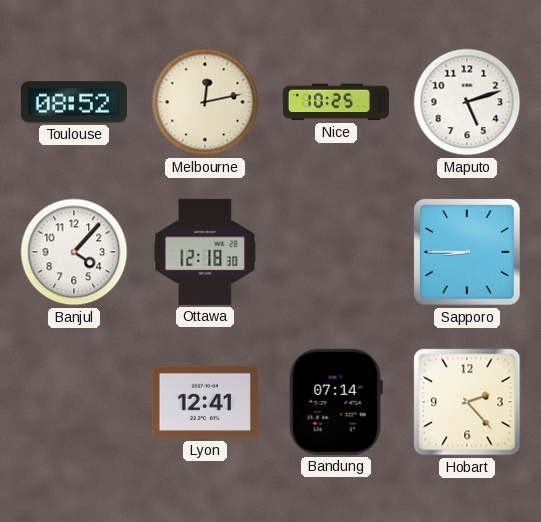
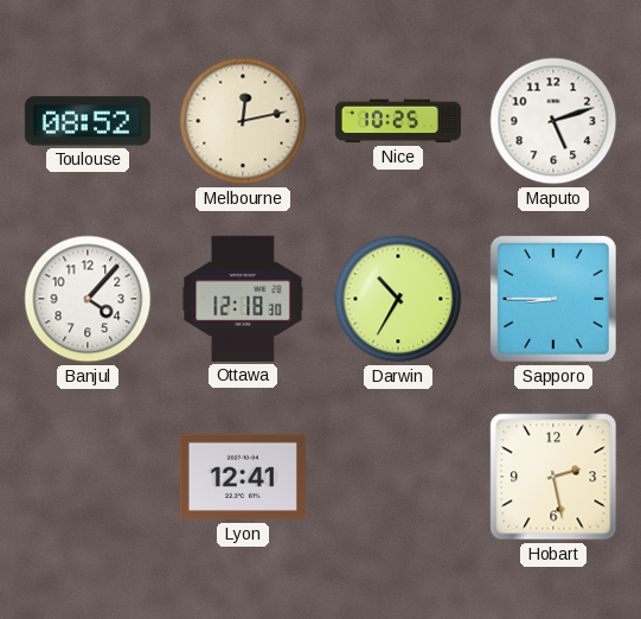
Darwin: none -> 10:35 (398, 299)
Bandung: 07:14 -> none (336, 402)
Hobart: 2:23 -> 2:28 (553, 477)
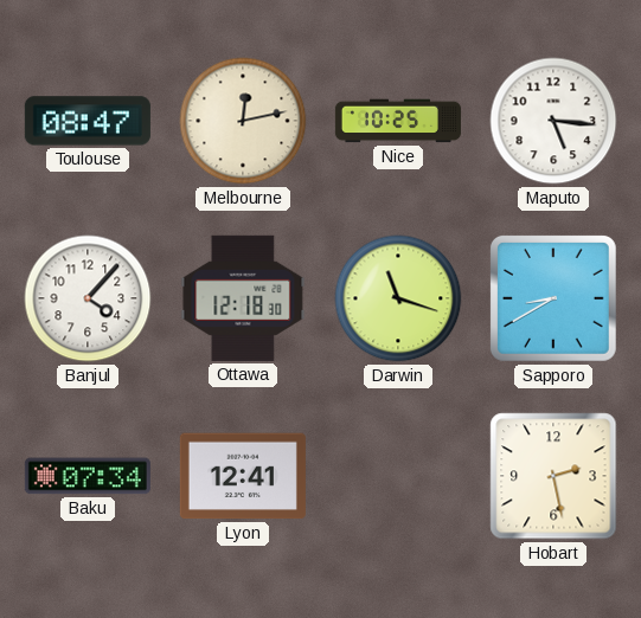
Toulouse: 08:52 -> 08:47 (88, 121)
Maputo: 5:12 -> 5:16 (553, 121)
Darwin: 10:35 -> 11:18 (398, 298)
Sapporo: 8:45 -> 8:40 (553, 298)
Baku: none -> 07:34 (88, 476)
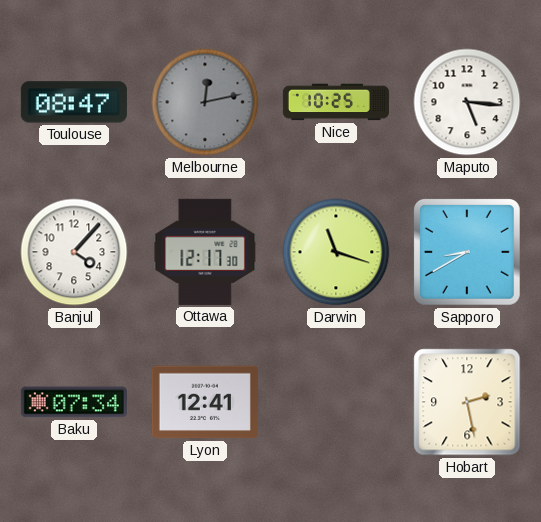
Melbourne dial: cream -> grey (205, 102)
Ottawa: 12:18 -> 12:17 (205, 252)
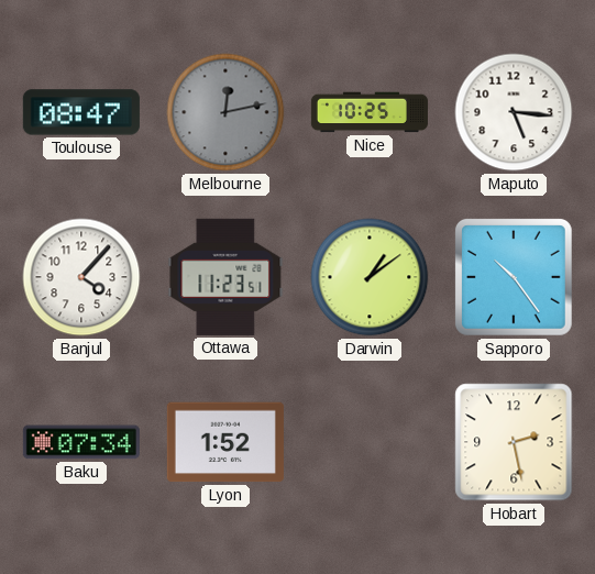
Ottawa: 12:17 -> 11:23 (225, 277)
Darwin: 11:18 -> 1:09 (370, 277)
Sapporo: 8:40 -> 10:24 (514, 277)
Lyon: 12:41 -> 1:52 (225, 442)
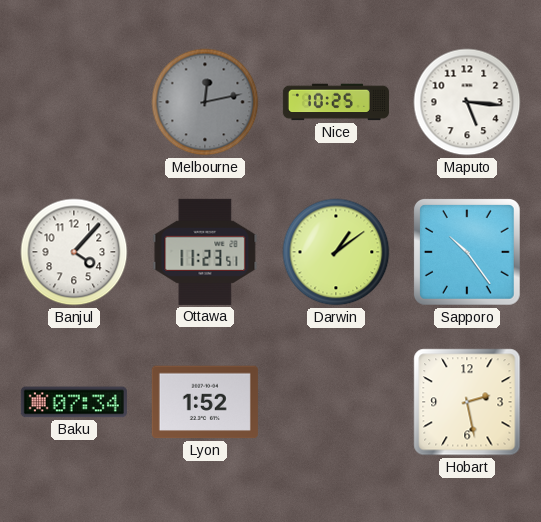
Toulouse: 08:47 -> none (81, 112)
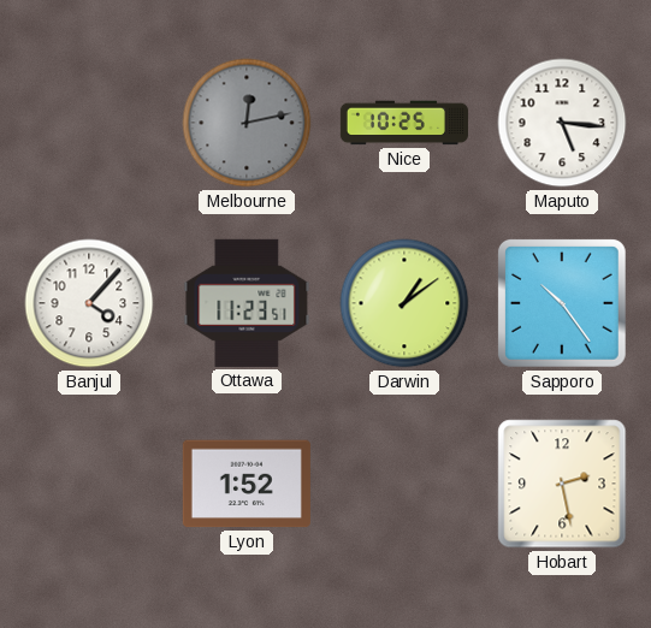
Baku: 07:34 -> none (74, 402)
